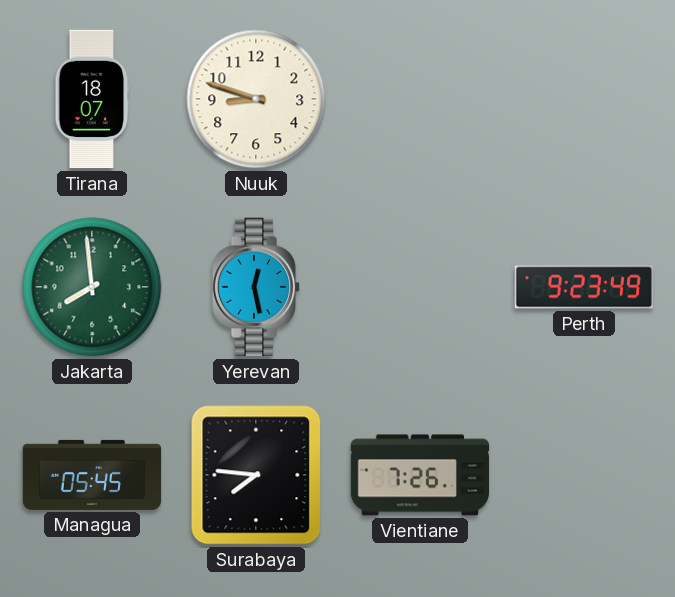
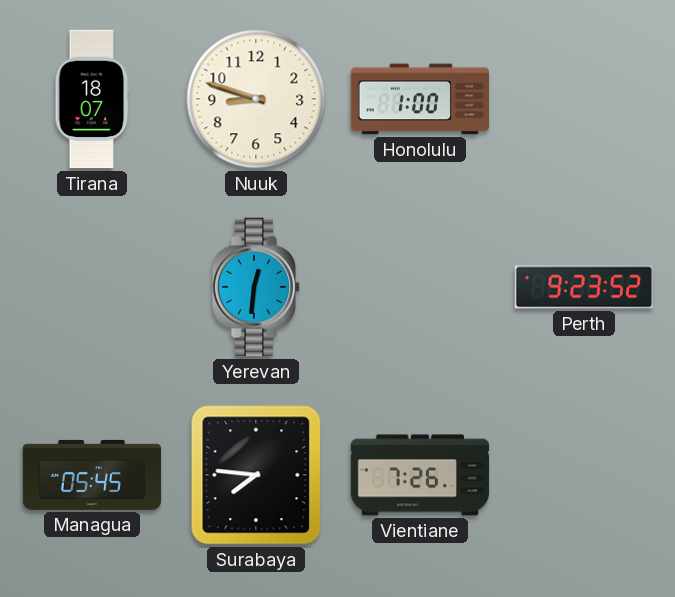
Honolulu: none -> 1:00 (420, 99)
Jakarta: 7:59 -> none (92, 287)
Yerevan: 12:28 -> 12:31 (256, 287)
Perth: 9:23:49 -> 9:23:52 (583, 287)
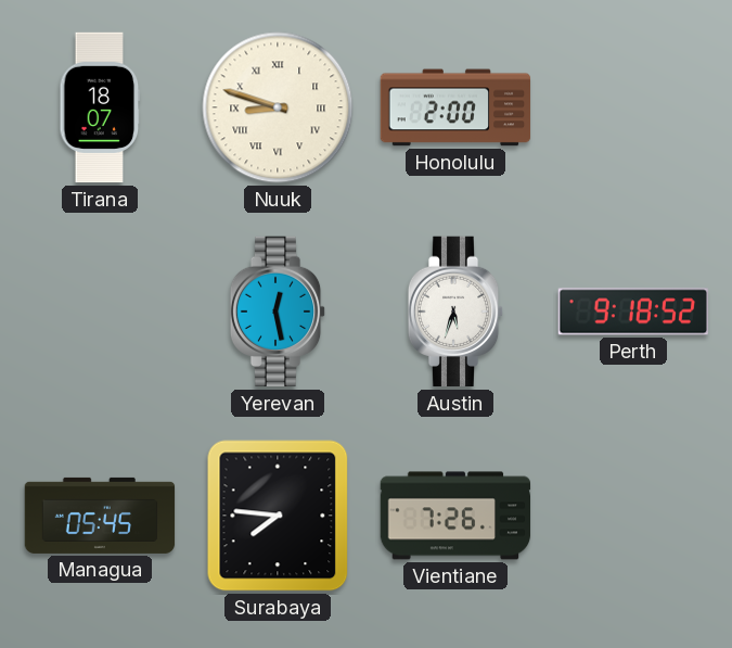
Nuuk numerals: Arabic -> Roman (278, 107)
Honolulu: 1:00 -> 2:00 (455, 107)
Yerevan: 12:31 -> 12:28 (278, 312)
Austin: none -> 5:33 (455, 312)
Perth: 9:23 -> 9:18 (632, 312)
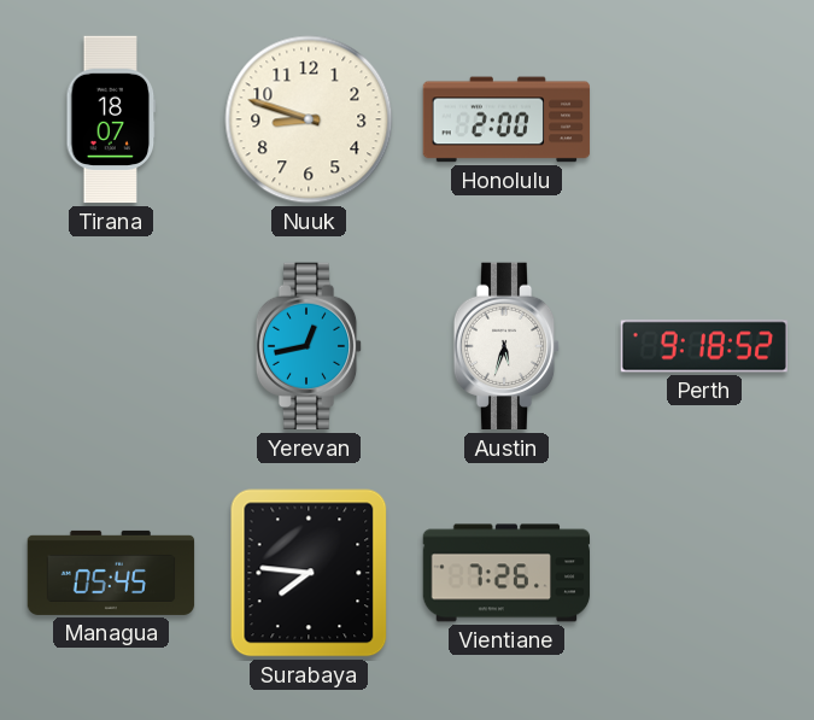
Nuuk numerals: Roman -> Arabic (309, 119)
Yerevan: 12:28 -> 12:43 (309, 346)
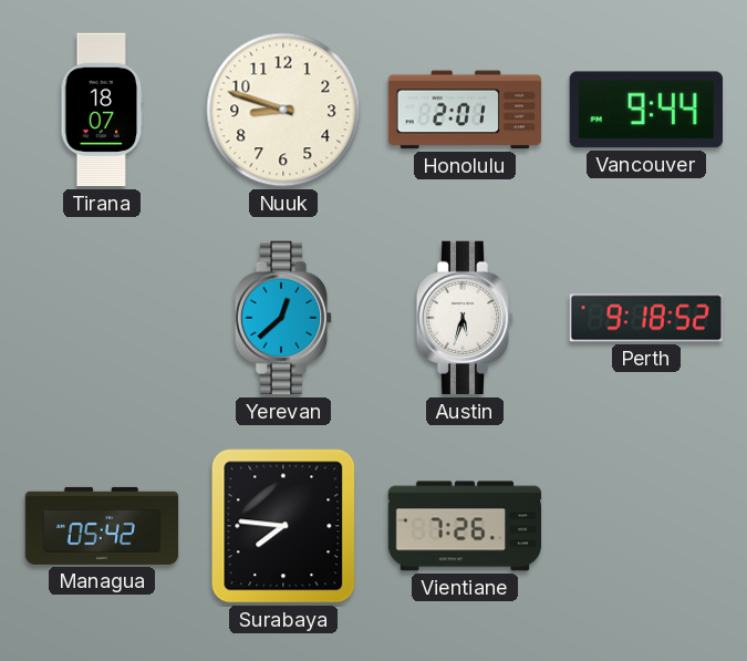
Honolulu: 2:00 -> 2:01 (465, 110)
Vancouver: none -> 9:44 (646, 110)
Yerevan: 12:43 -> 12:38 (283, 318)
Managua: 05:45 -> 05:42 (102, 526)
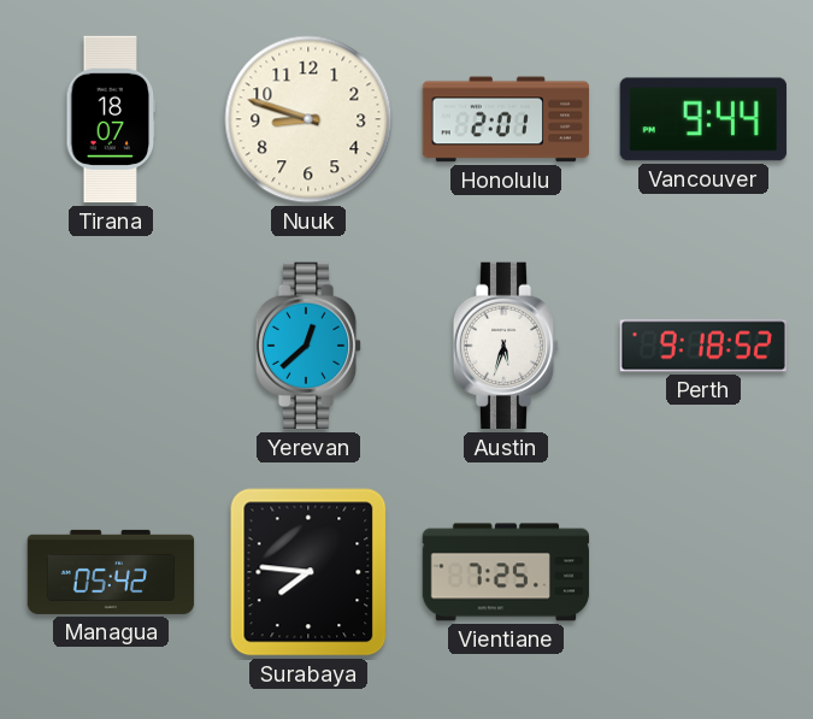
Vientiane: 7:26 -> 7:25 (506, 572)
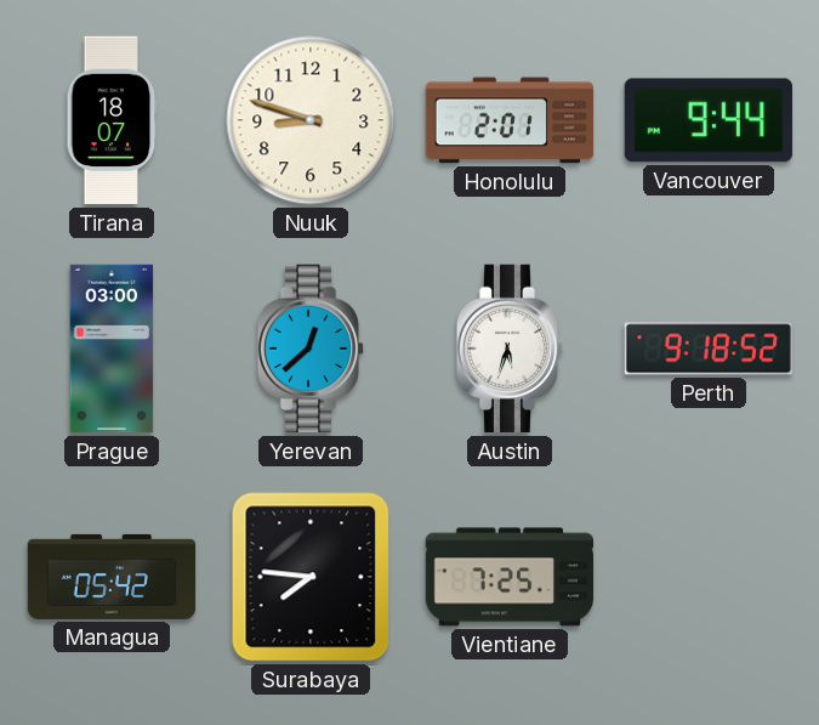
Prague: none -> 03:00 (112, 349)
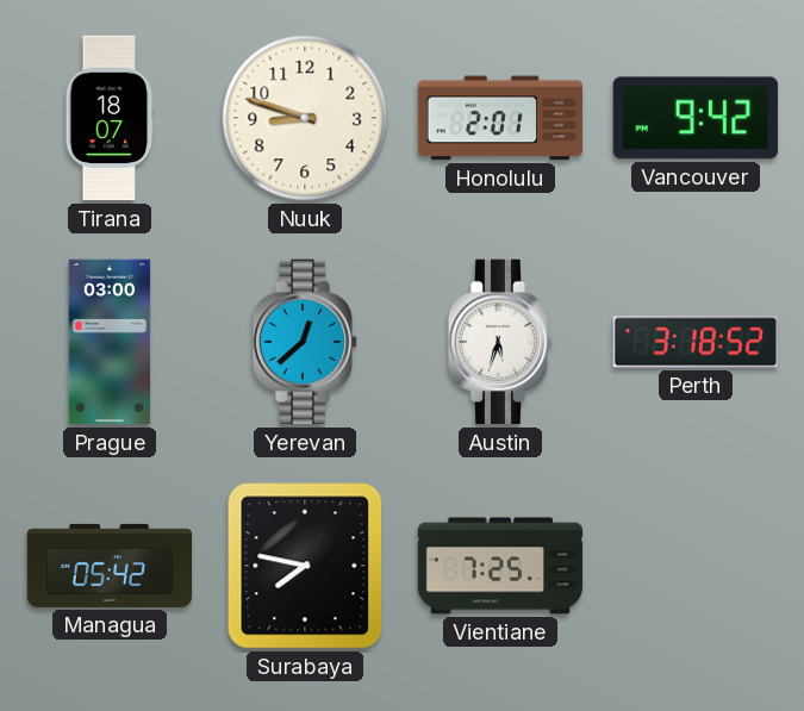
Vancouver: 9:44 -> 9:42 (696, 118)
Perth: 9:18 -> 3:18 (694, 342)
Surabaya: 7:46 -> 7:47 (305, 566)
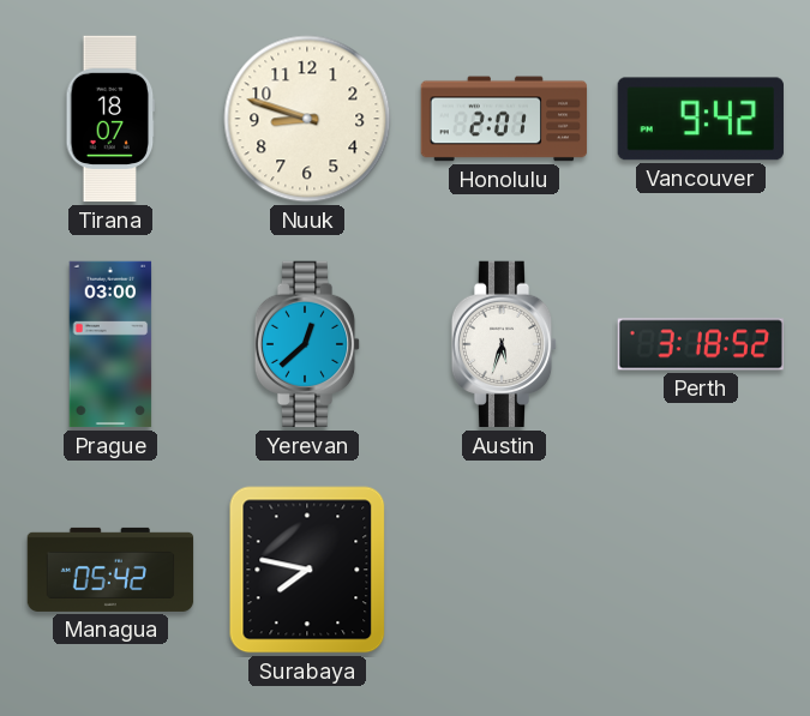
Vientiane: 7:25 -> none (500, 566)
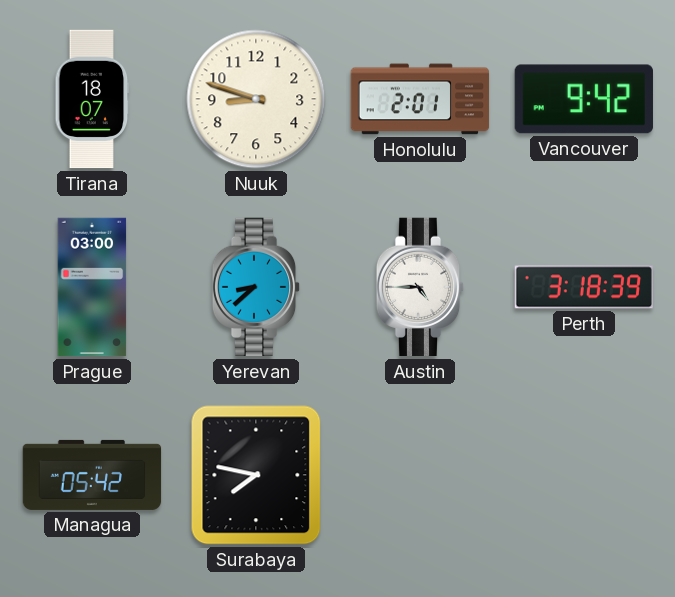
Yerevan: 12:38 -> 8:38 (256, 287)
Austin: 5:33 -> 4:45 (420, 287)
Perth: 3:18:52 -> 3:18:39 (583, 287)
